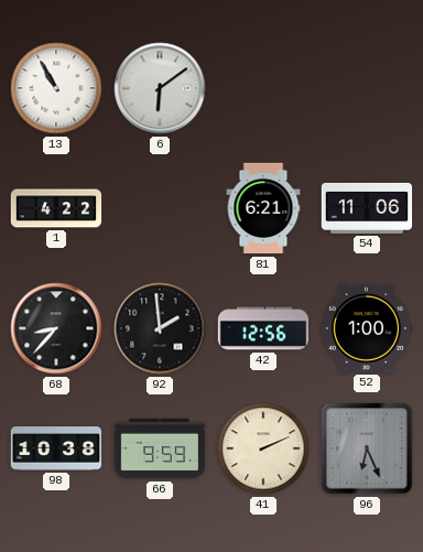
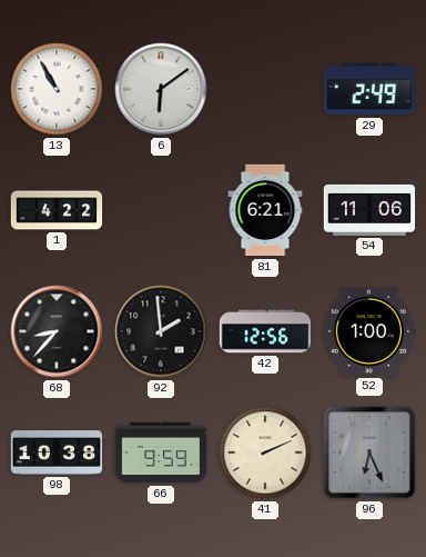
29: none -> 2:49 (368, 89)
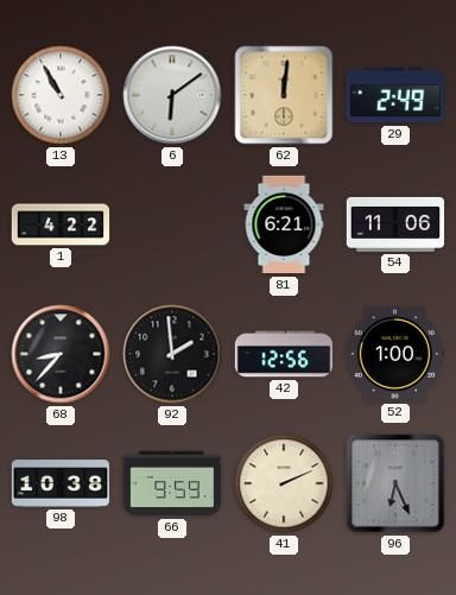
62: none -> 12:01 (284, 95)
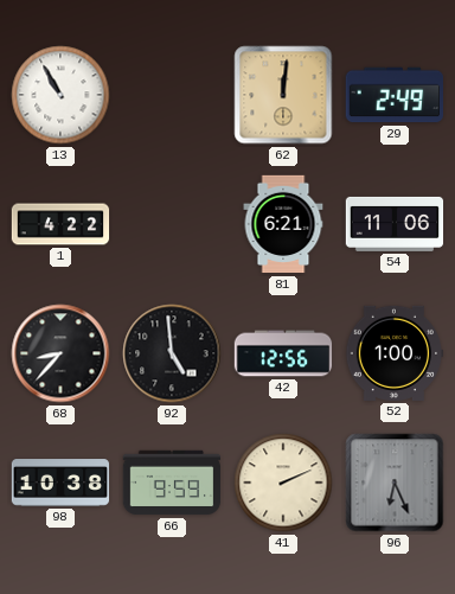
6: 6:09 -> none (172, 95)
92: 1:59 -> 4:59 (172, 353)
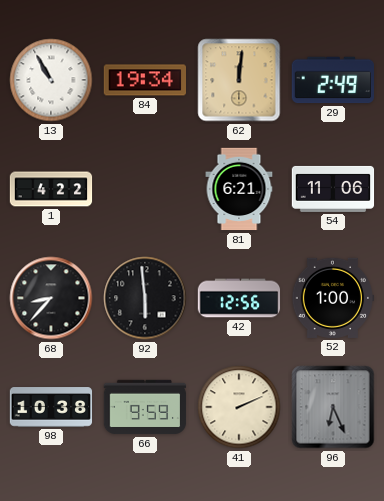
84: none -> 19:34 (145, 80)
92: 4:59 -> 5:59 (145, 298)
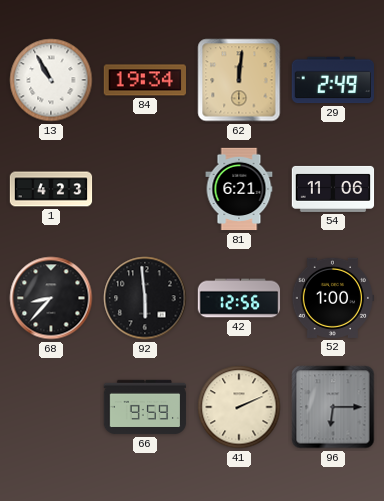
1: 4:22 -> 4:23 (51, 189)
98: 10:38 -> none (51, 407)
96: 6:26 -> 6:15 (333, 407)
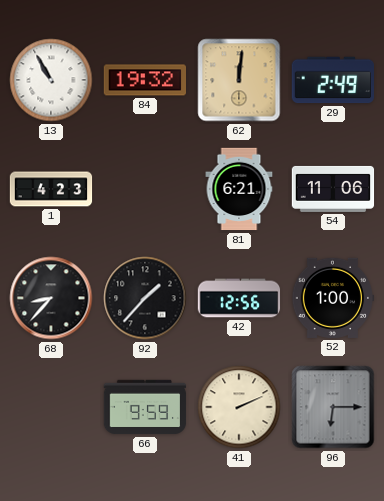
84: 19:34 -> 19:32 (145, 80)
92: 5:59 -> 1:37 (145, 298)
